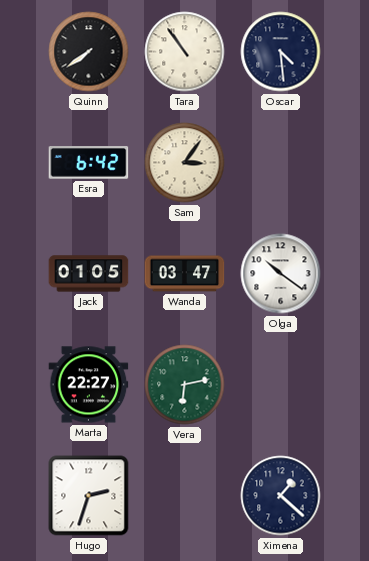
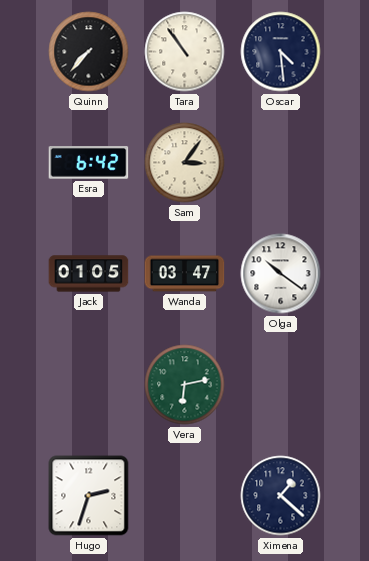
Quinn: 7:39 -> 7:37 (89, 52)
Marta: 22:27 -> none (89, 385)
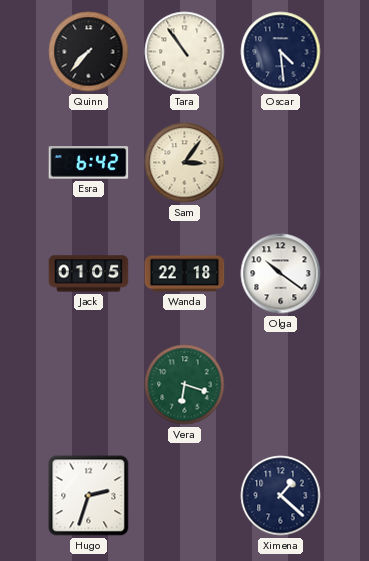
Wanda: 03:47 -> 22:18 (185, 274)
Vera: 6:13 -> 6:18 (185, 385)
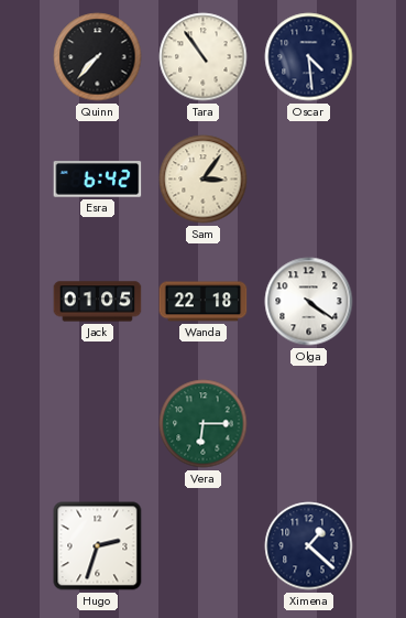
Olga: 10:21 -> 4:21 (309, 302)
Vera: 6:18 -> 6:15 (204, 424)
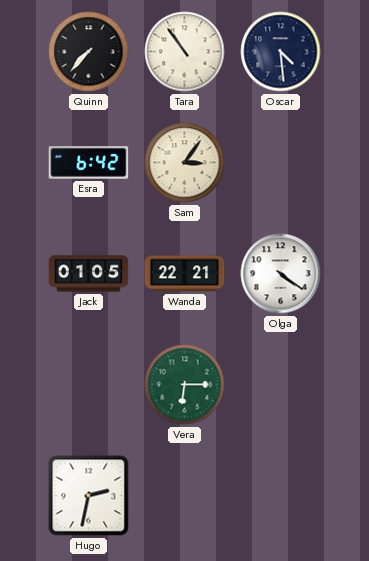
Wanda: 22:18 -> 22:21 (185, 274)
Hugo: 2:33 -> 2:32 (89, 496)
Ximena: 1:22 -> none (309, 546)
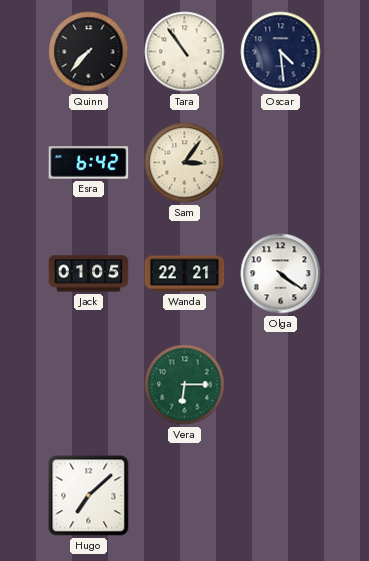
Hugo: 2:32 -> 7:08 (89, 496)
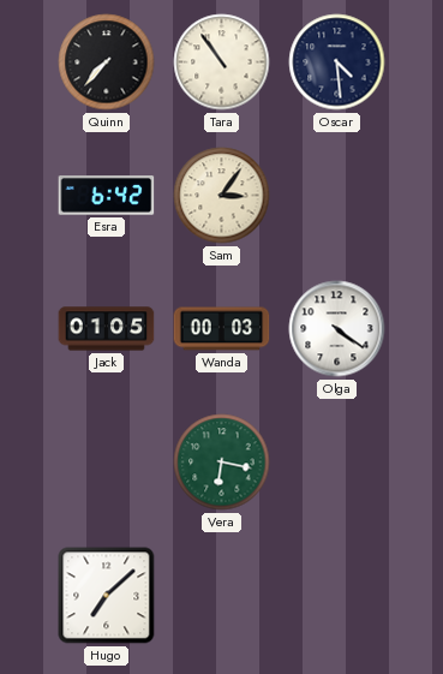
Wanda: 22:21 -> 00:03 (222, 329)
Vera: 6:15 -> 6:17 (222, 463)
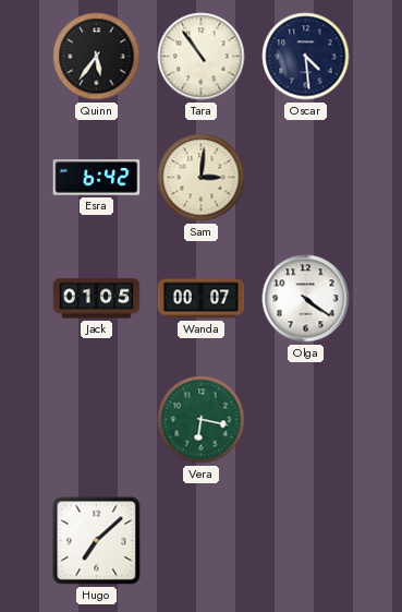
Quinn: 7:37 -> 5:36 (97, 57)
Sam: 3:06 -> 3:01 (202, 178)
Wanda: 00:03 -> 00:07 (202, 299)
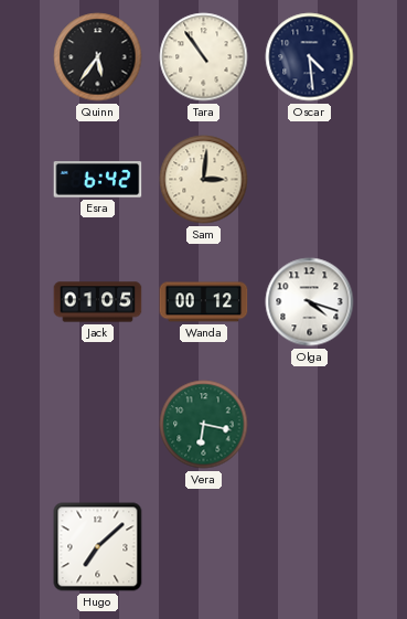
Wanda: 00:07 -> 00:12 (204, 302)
Olga: 4:21 -> 4:18 (310, 302)
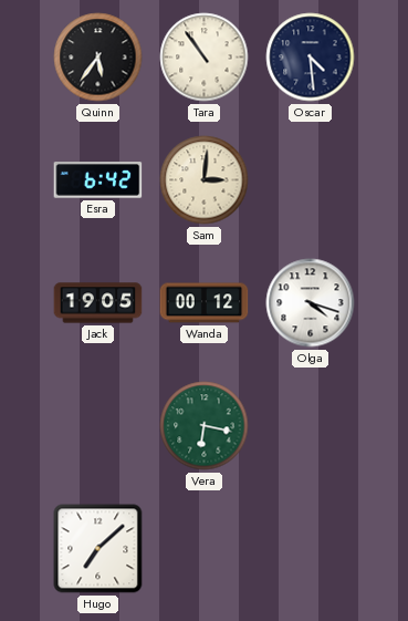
Jack: 01:05 -> 19:05 (98, 303)
